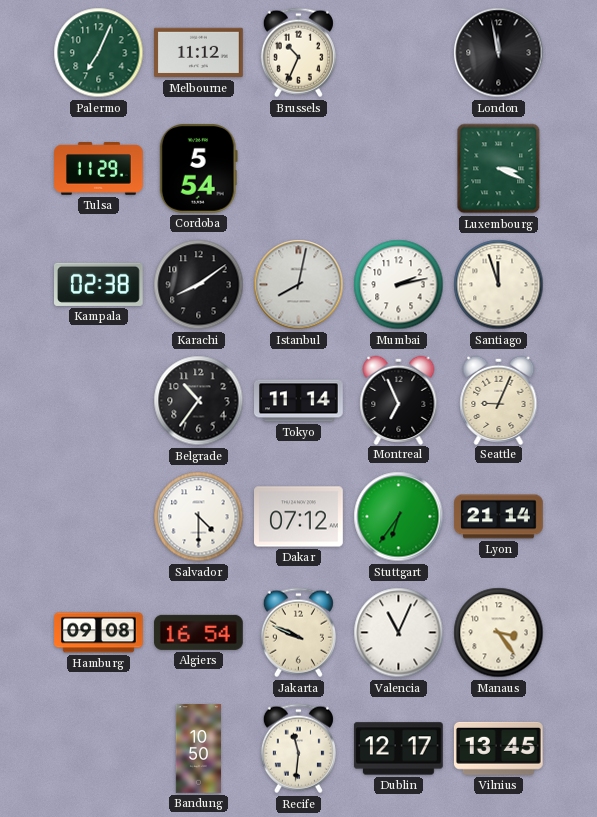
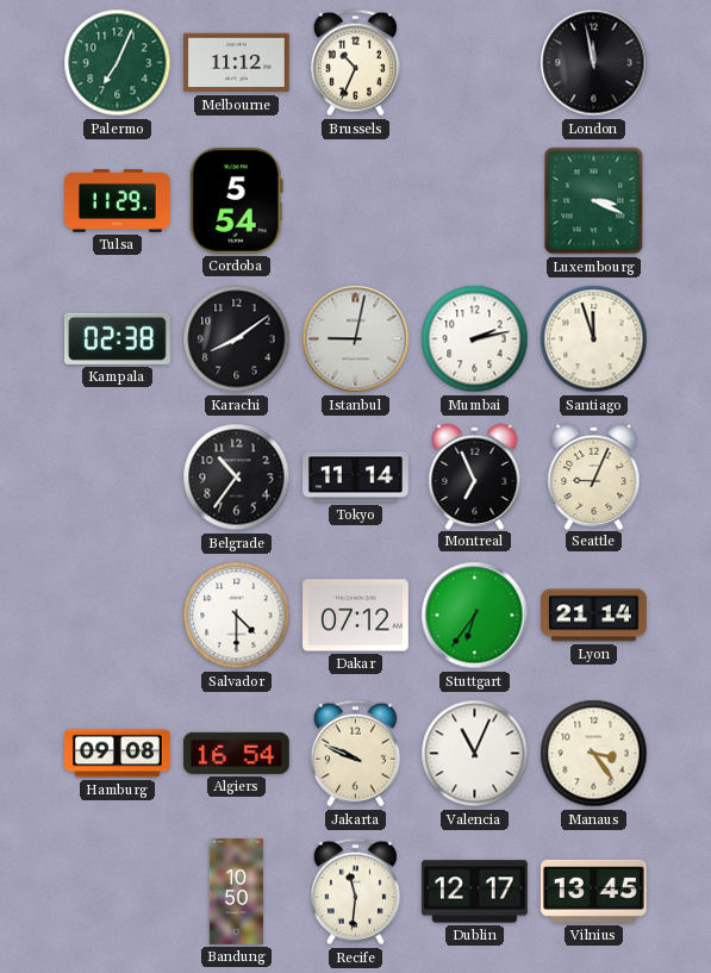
Istanbul: 8:02 -> 9:02 (356, 339)
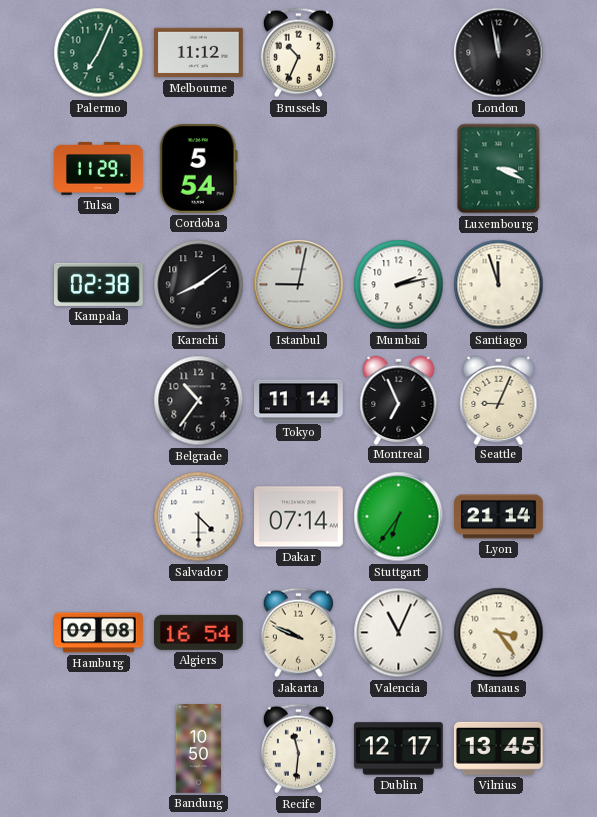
Dakar: 07:12 -> 07:14 (299, 517)
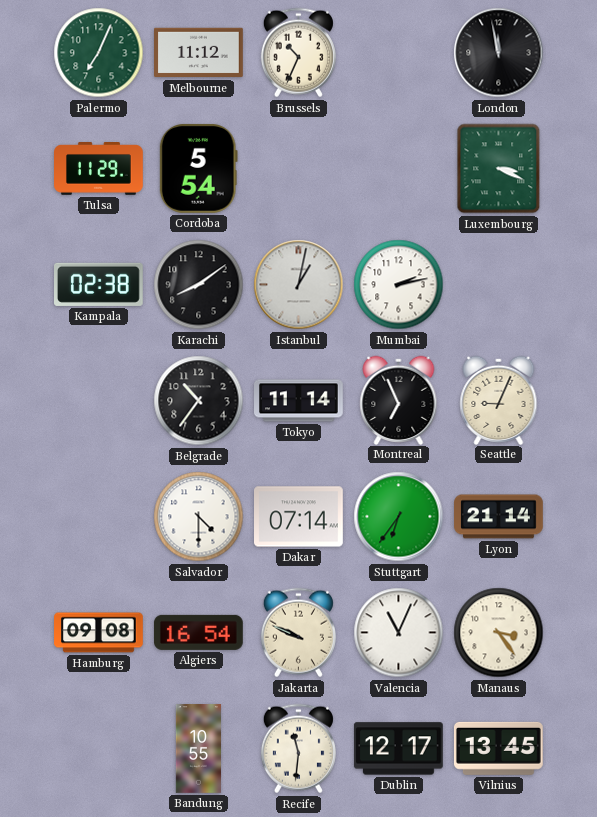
Istanbul: 9:02 -> 1:02 (299, 285)
Santiago: 11:57 -> none (499, 285)
Bandung: 10:50 -> 10:55 (198, 749)
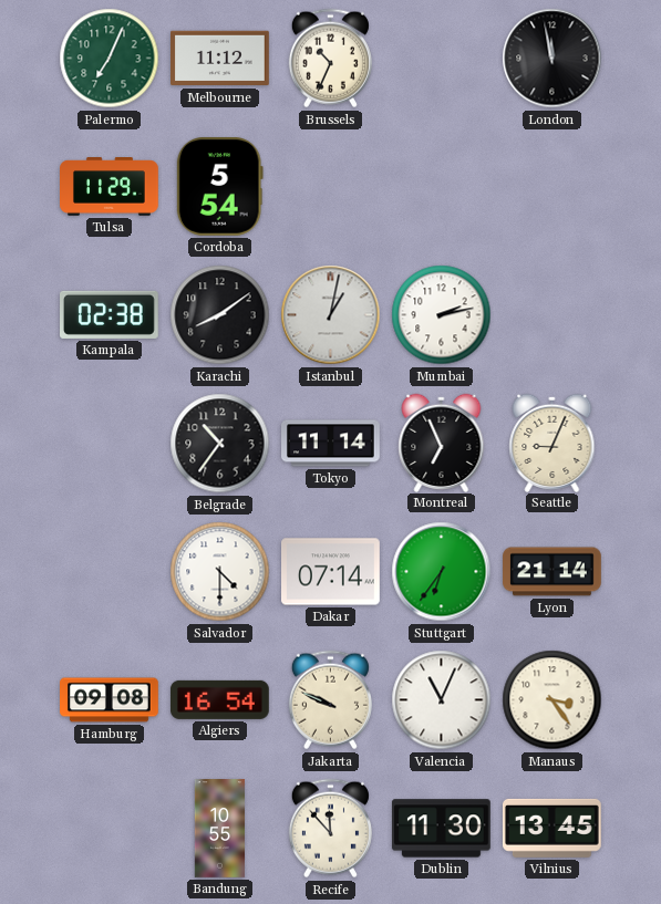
Luxembourg: 3:19 -> none (499, 169)
Recife: 11:31 -> 11:53 (330, 829)
Dublin: 12:17 -> 11:30 (441, 829)
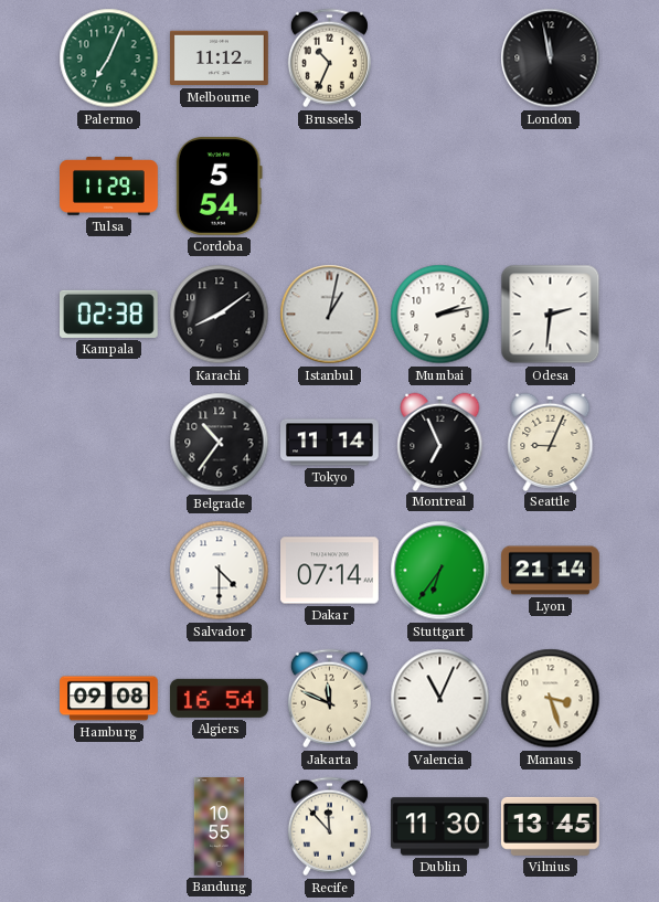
Odesa: none -> 2:31 (551, 315)
Jakarta: 9:49 -> 11:49 (329, 699)
Manaus: 3:24 -> 3:27 (551, 699)
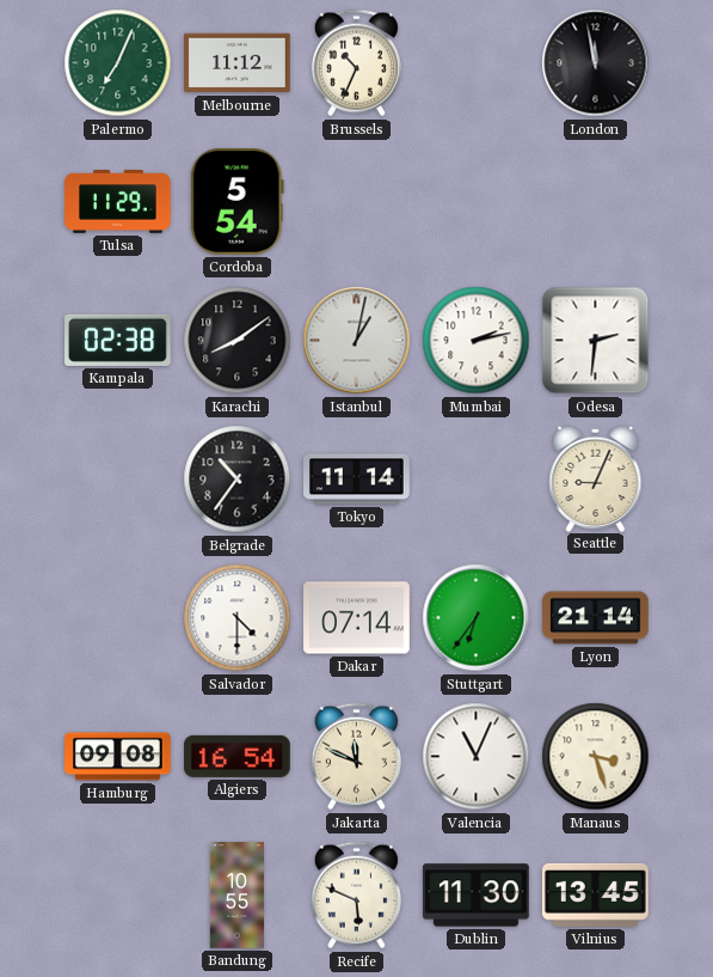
Montreal: 6:56 -> none (440, 442)
Recife: 11:53 -> 5:49 (356, 896)
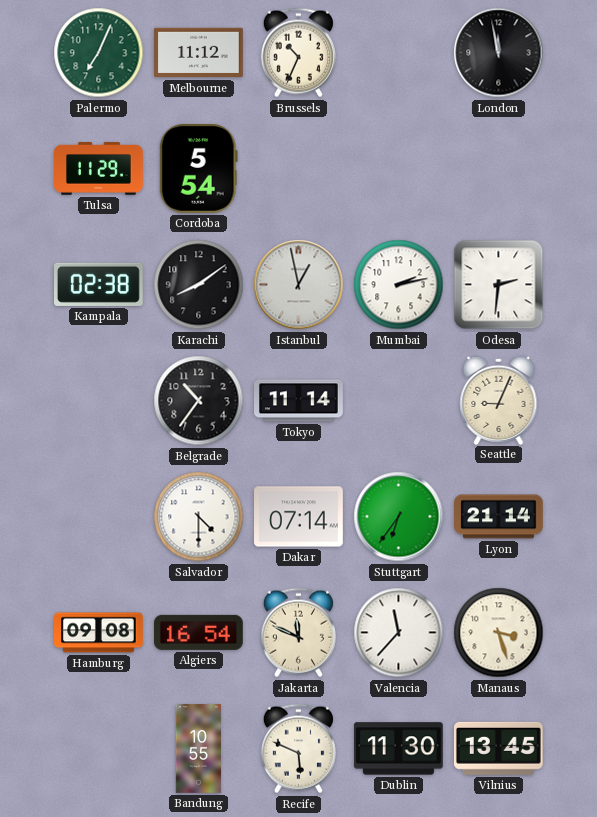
Istanbul: 1:02 -> 12:58 (299, 285)
Valencia: 11:04 -> 11:37 (399, 633)
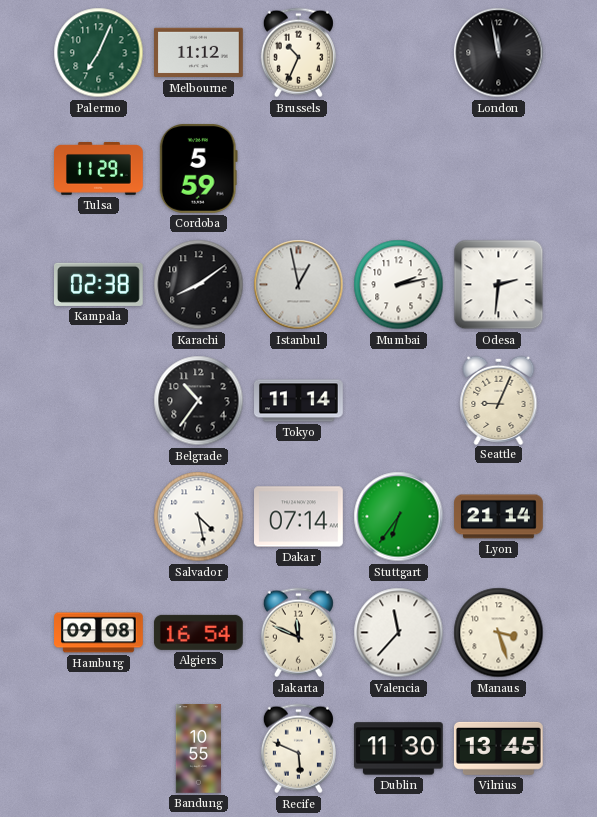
Cordoba: 5:54 -> 5:59 (198, 168)
Salvador: 4:30 -> 4:28 (199, 517)
